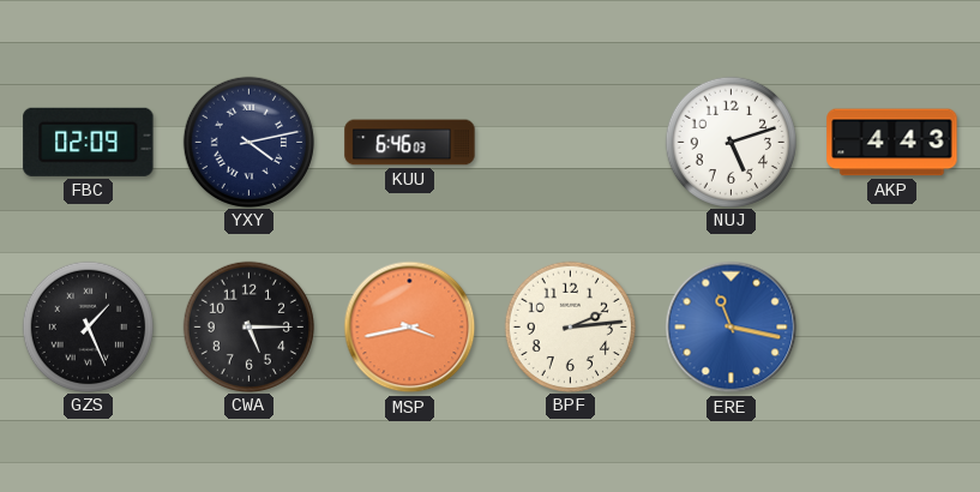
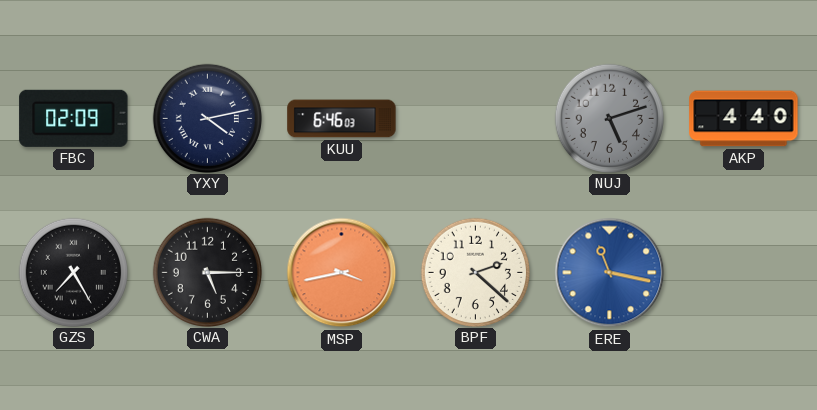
NUJ dial: white -> grey (609, 118)
AKP: 4:43 -> 4:40 (744, 119)
GZS: 1:26 -> 7:25 (73, 272)
BPF: 2:14 -> 2:22 (475, 272)
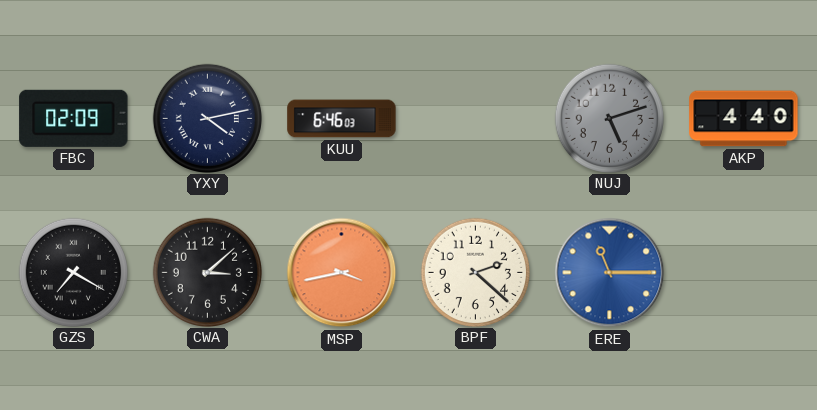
GZS: 7:25 -> 7:20 (73, 272)
CWA: 5:15 -> 3:08 (207, 272)
ERE: 11:17 -> 11:15 (610, 273)
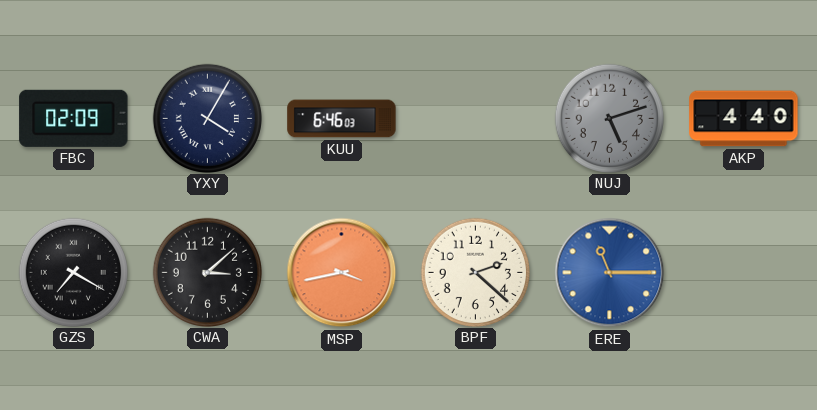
YXY: 4:13 -> 4:05 (207, 118)
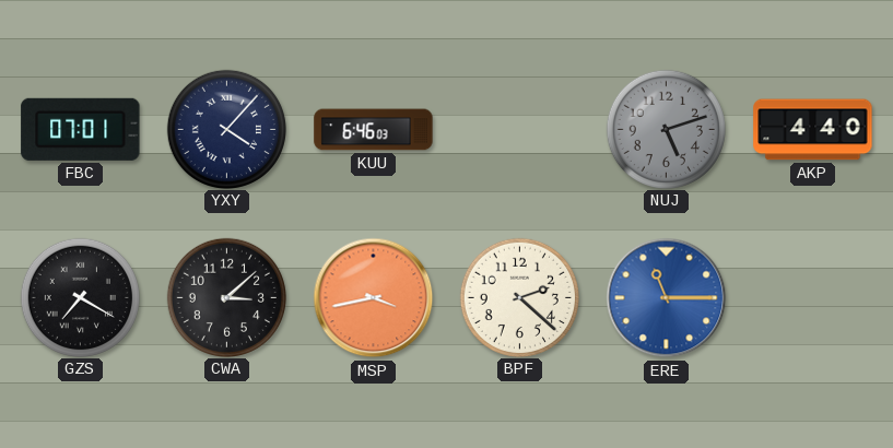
FBC: 02:09 -> 07:01 (81, 129)
YXY: 4:05 -> 4:07 (226, 129)
